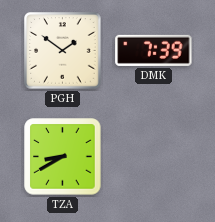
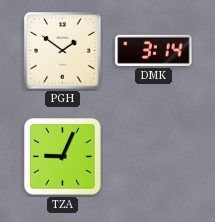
DMK: 7:39 -> 3:14 (154, 50)
TZA: 8:40 -> 9:04 (63, 157)
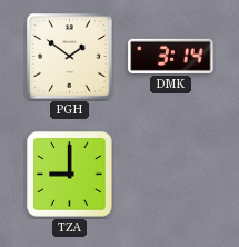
TZA: 9:04 -> 9:00 (70, 175)
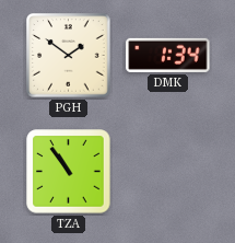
DMK: 3:14 -> 1:34 (168, 55)
TZA: 9:00 -> 10:54 (69, 172)
